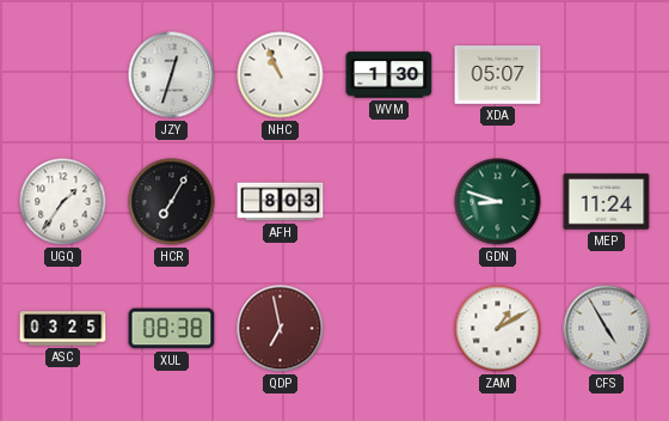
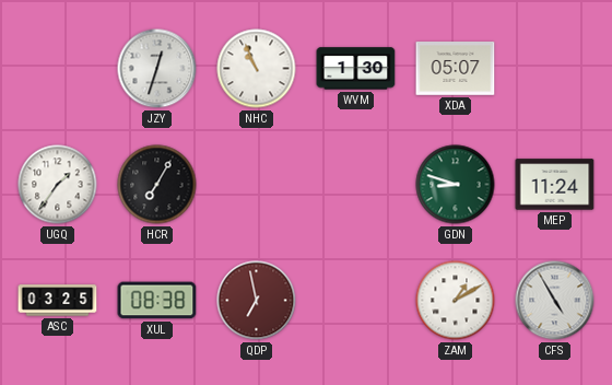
AFH: 8:03 -> none (281, 202)
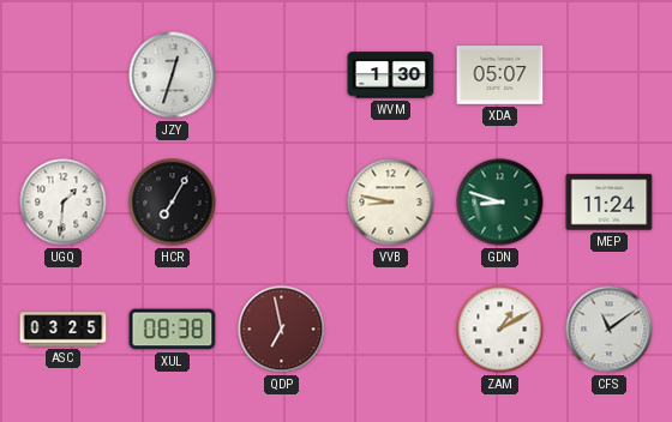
NHC: 10:56 -> none (257, 69)
UGQ: 1:36 -> 1:31 (64, 203)
VVB: none -> 8:47 (391, 203)
CFS: 4:55 -> 11:09 (610, 330)
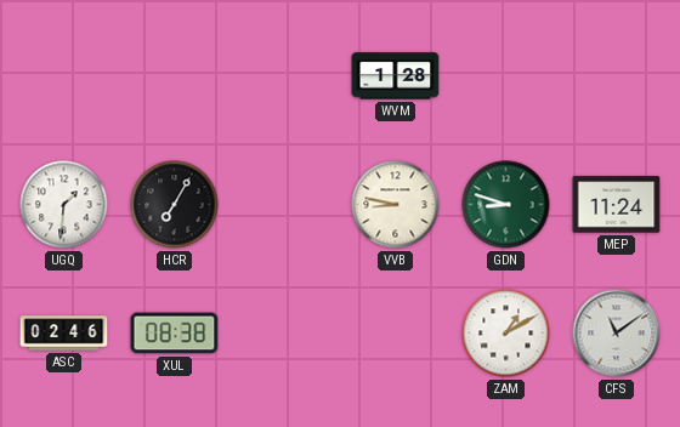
JZY: 12:33 -> none (173, 76)
WVM: 1:30 -> 1:28 (396, 76)
XDA: 05:07 -> none (500, 76)
ASC: 03:25 -> 02:46 (64, 334)
QDP: 6:58 -> none (282, 330)
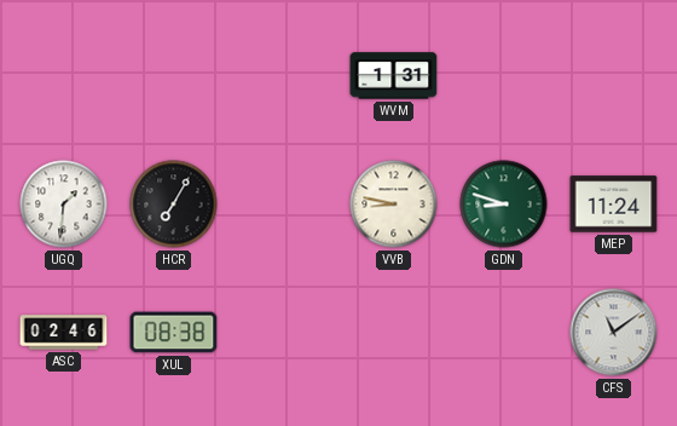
WVM: 1:28 -> 1:31 (394, 76)
ZAM: 1:10 -> none (506, 334)
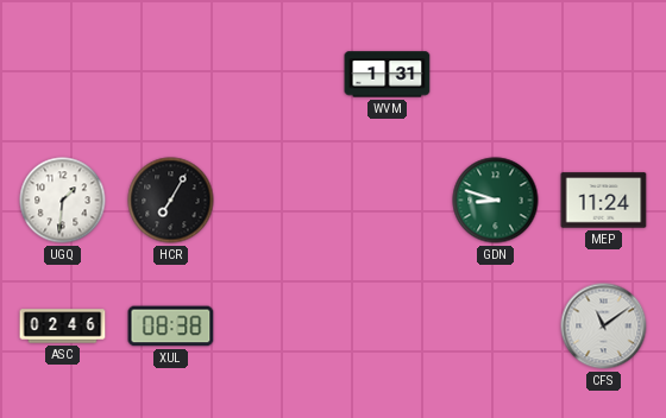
VVB: 8:47 -> none (394, 205)
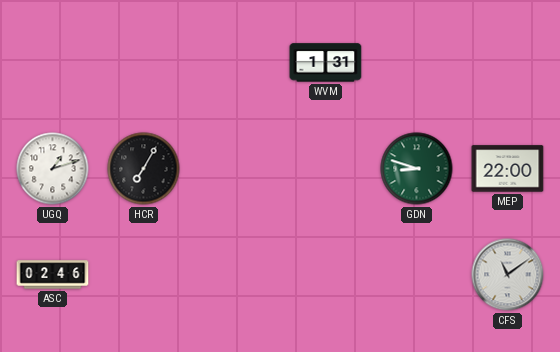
UGQ: 1:31 -> 1:12 (53, 169)
MEP: 11:24 -> 22:00 (508, 169)
XUL: 08:38 -> none (171, 327)
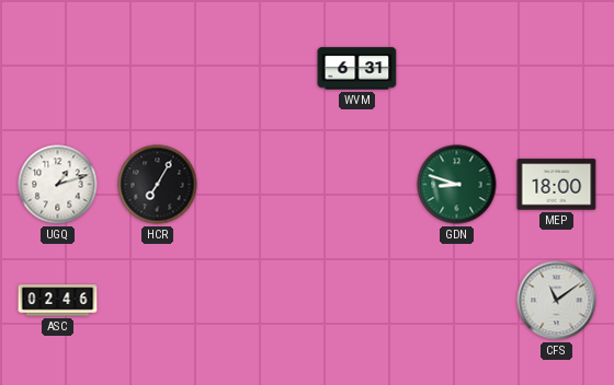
WVM: 1:31 -> 6:31 (357, 69)
MEP: 22:00 -> 18:00 (557, 185)
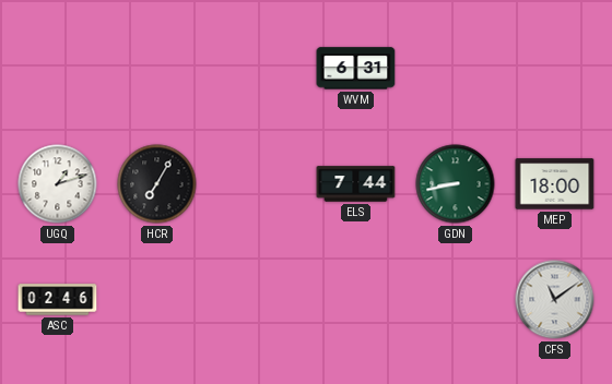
ELS: none -> 7:44 (356, 184)
GDN: 8:48 -> 8:43 (456, 184)
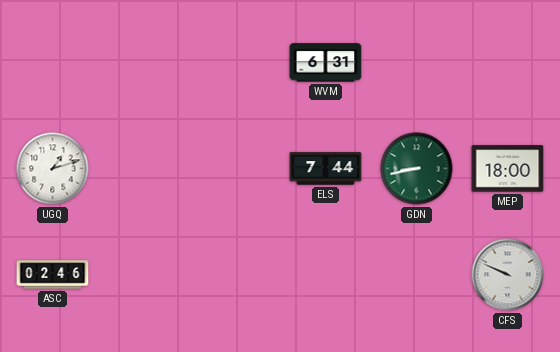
HCR: 7:05 -> none (157, 184)
CFS: 11:09 -> 9:49 (508, 275)
